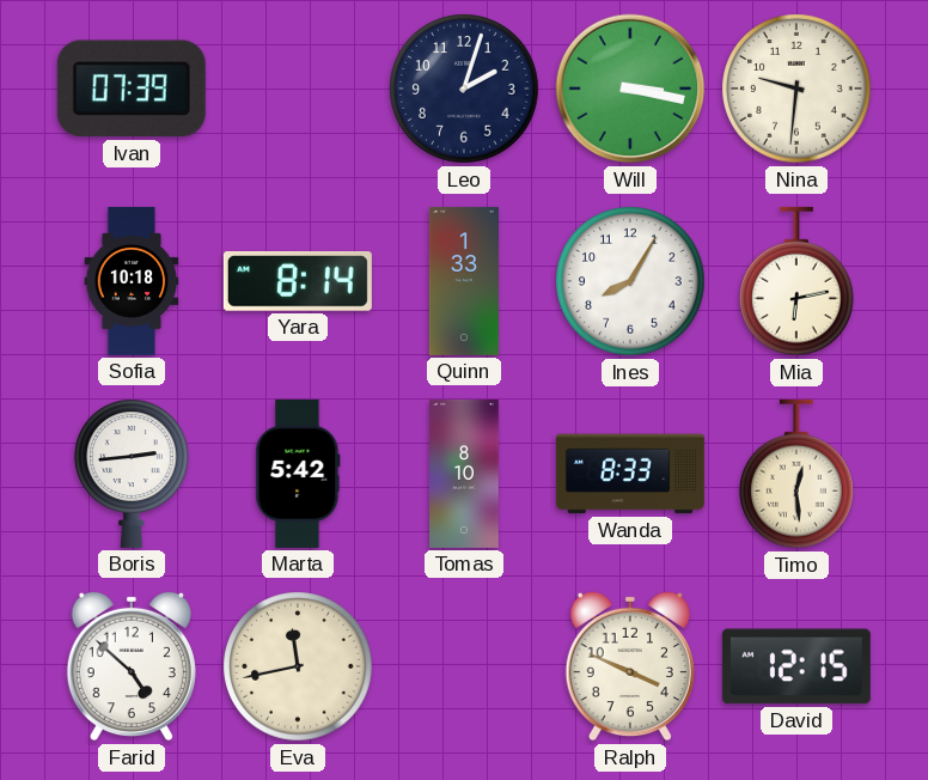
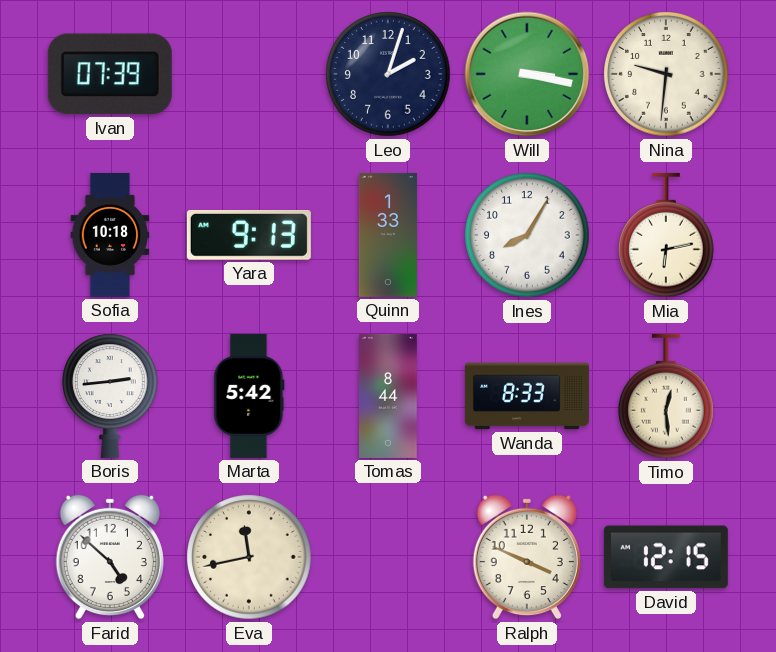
Yara: 8:14 -> 9:13 (249, 236)
Tomas: 8:10 -> 8:44 (388, 396)
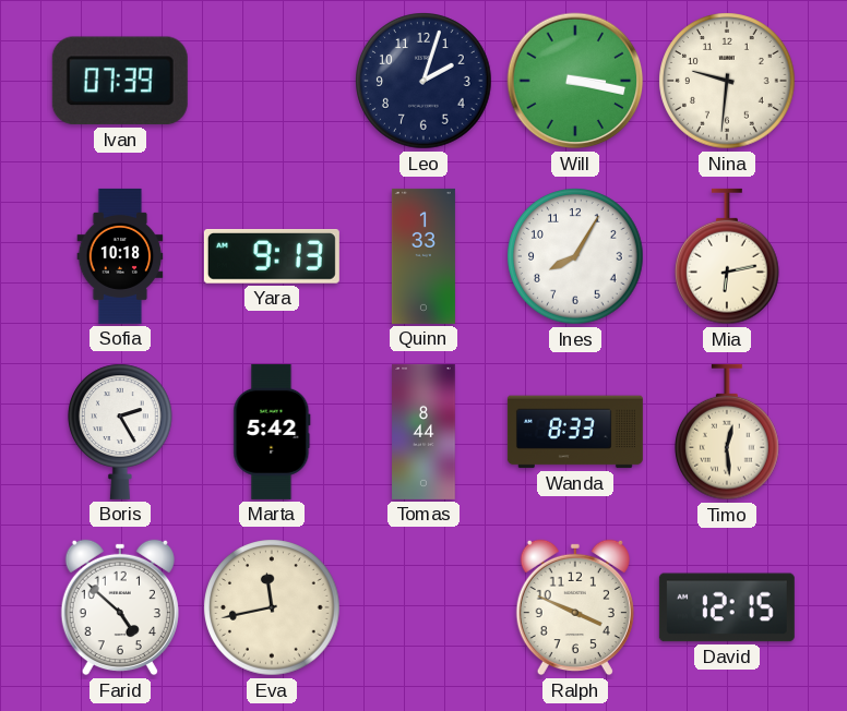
Boris: 2:44 -> 2:25 (121, 432)
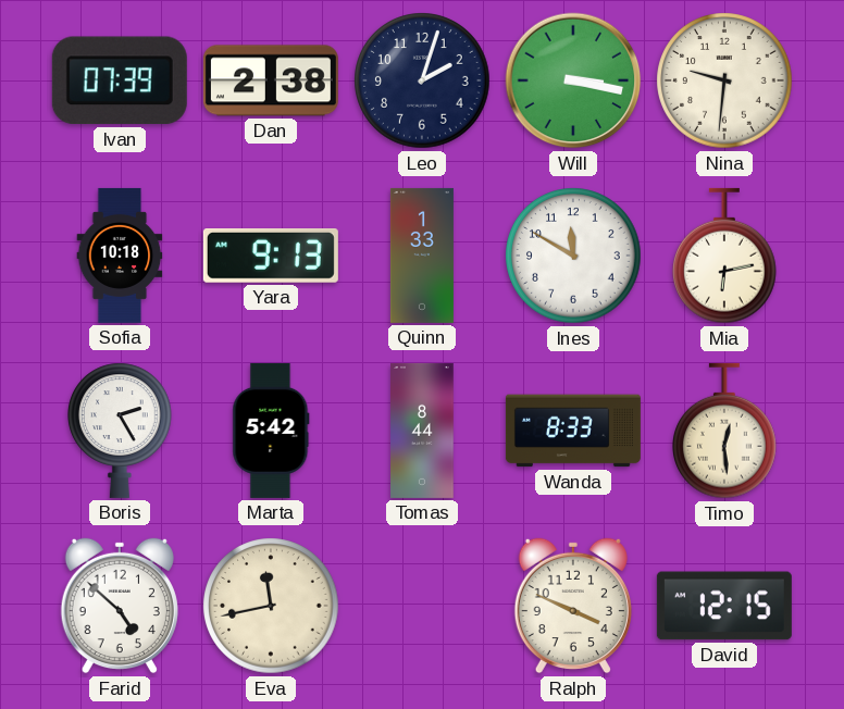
Dan: none -> 2:38 (271, 80)
Ines: 8:05 -> 11:50 (573, 256)
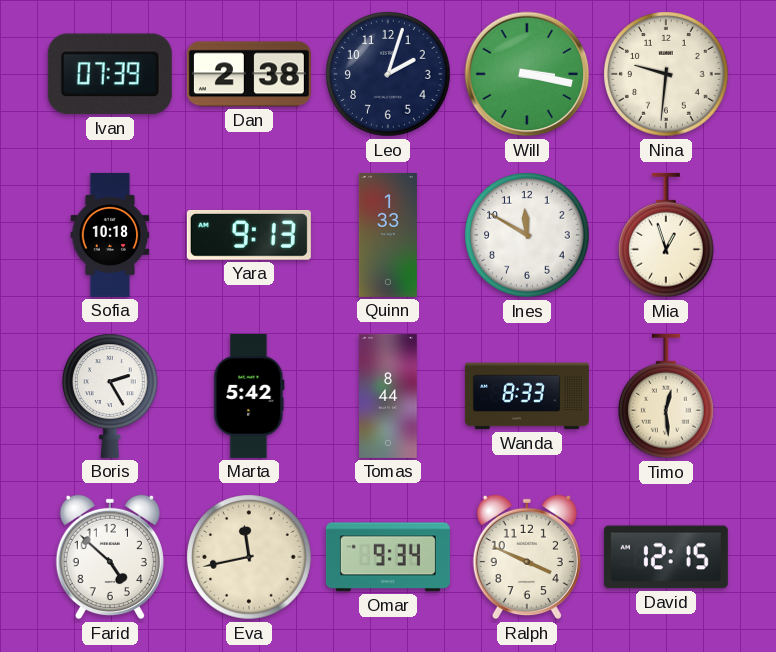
Mia: 6:13 -> 12:57 (667, 235)
Omar: none -> 9:34 (388, 557)
